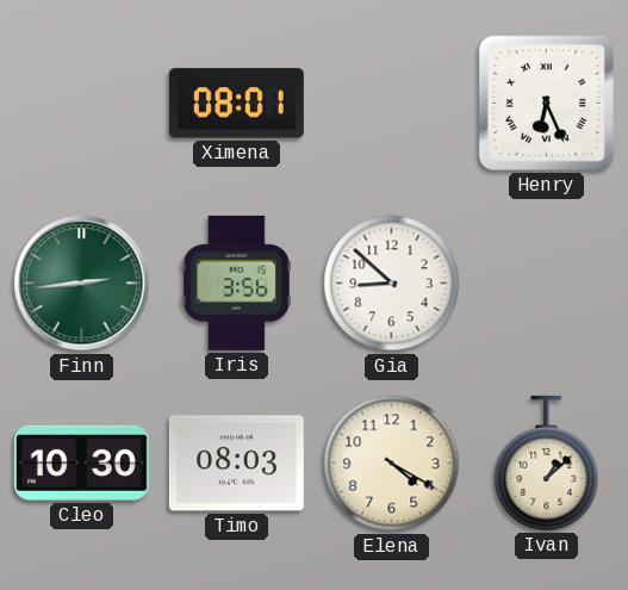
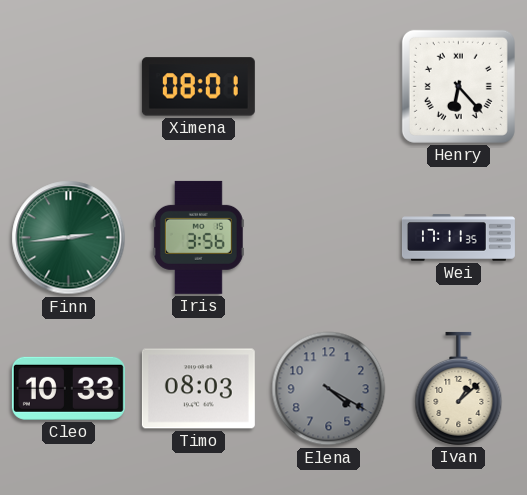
Henry: 6:26 -> 6:23 (458, 86)
Gia: 8:52 -> none (392, 284)
Wei: none -> 17:11 (458, 238)
Cleo: 10:30 -> 10:33 (68, 388)
Elena dial: cream -> grey (329, 389)
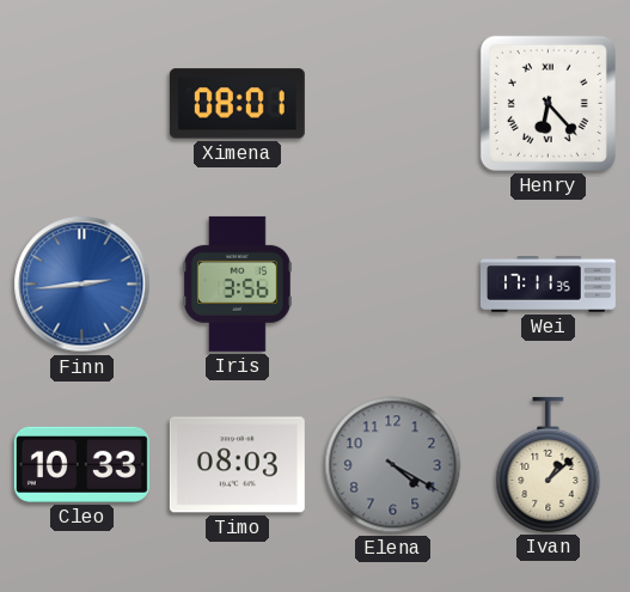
Finn dial: green -> blue (82, 285)
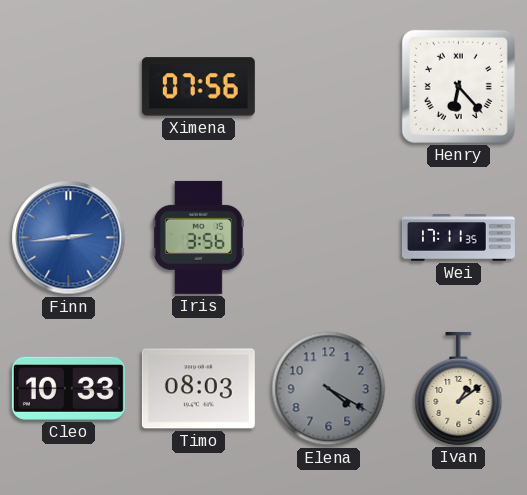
Ximena: 08:01 -> 07:56 (198, 87)
Ivan: 1:08 -> 1:09 (459, 388)
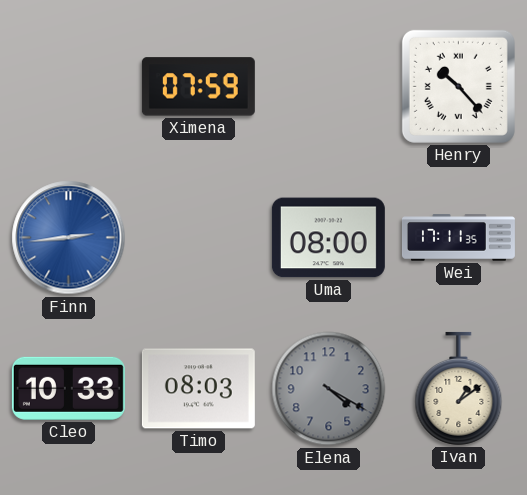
Ximena: 07:56 -> 07:59 (198, 87)
Henry: 6:23 -> 10:23 (458, 86)
Iris: 3:56 -> none (198, 237)
Uma: none -> 08:00 (328, 238)
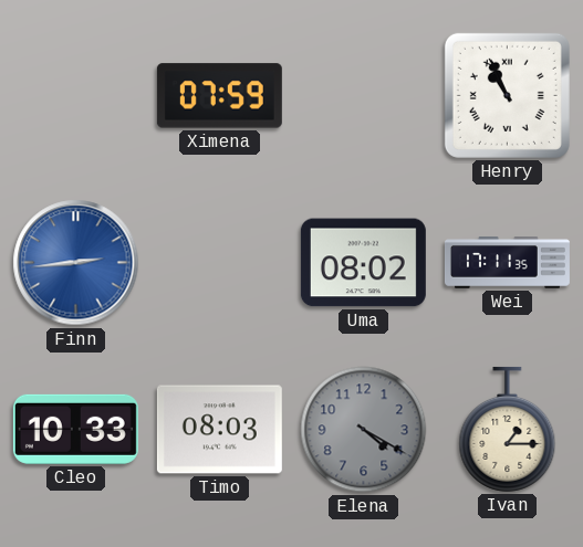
Henry: 10:23 -> 10:56 (507, 95)
Uma: 08:00 -> 08:02 (363, 263)
Ivan: 1:09 -> 1:15 (508, 429)
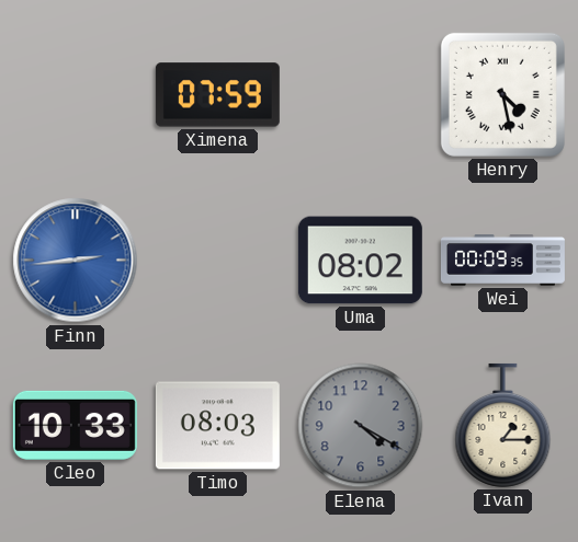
Henry: 10:56 -> 4:28 (502, 94)
Wei: 17:11 -> 00:09 (502, 261)
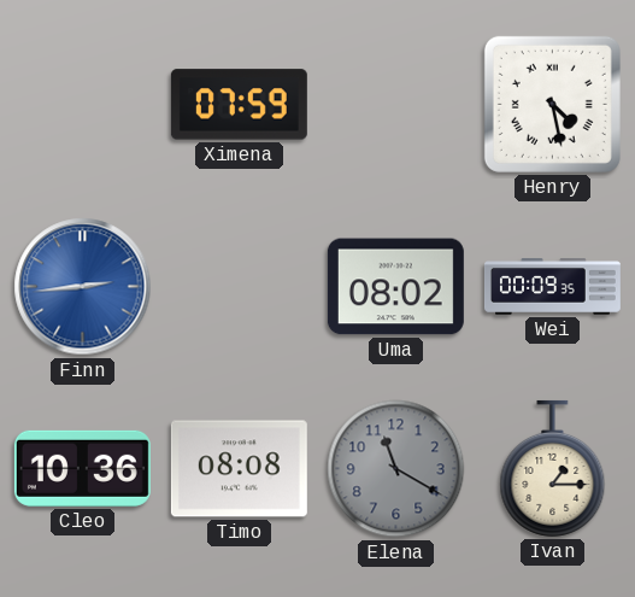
Cleo: 10:33 -> 10:36 (82, 468)
Timo: 08:03 -> 08:08 (239, 469)
Elena: 4:20 -> 11:20 (396, 469)
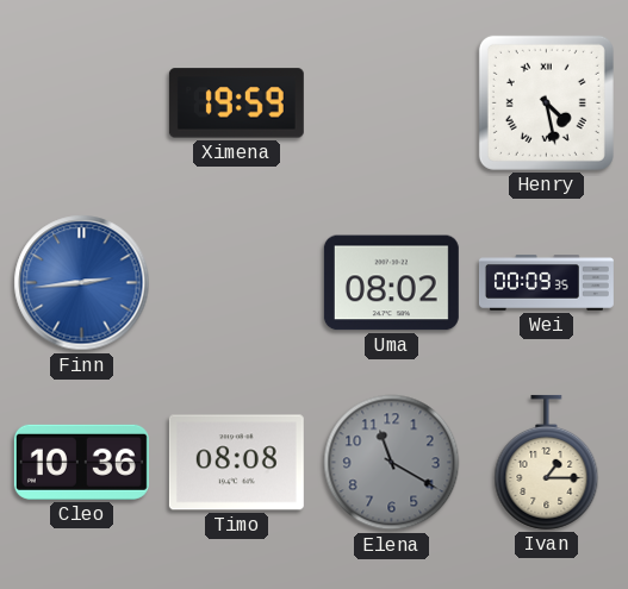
Ximena: 07:59 -> 19:59 (236, 104)
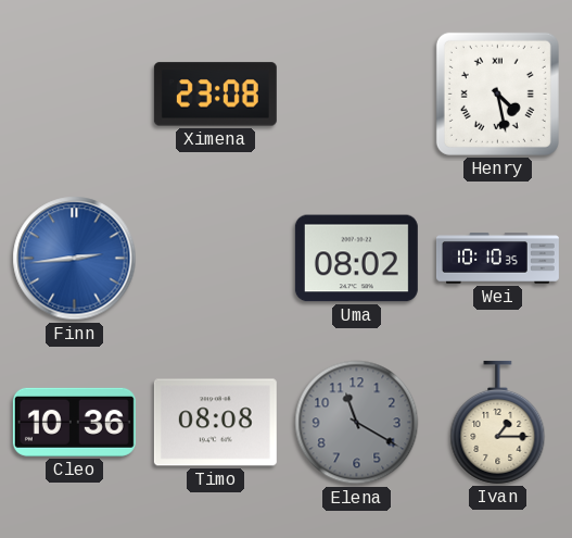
Ximena: 19:59 -> 23:08 (215, 95)
Wei: 00:09 -> 10:10 (497, 259)
